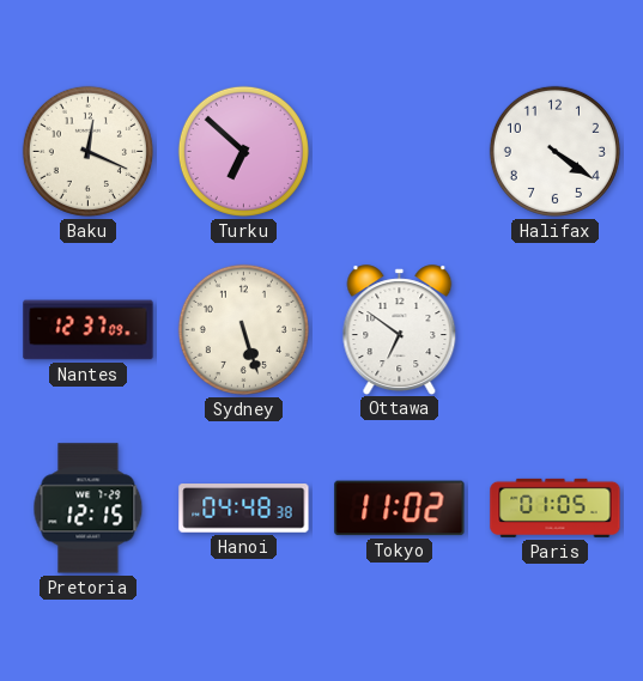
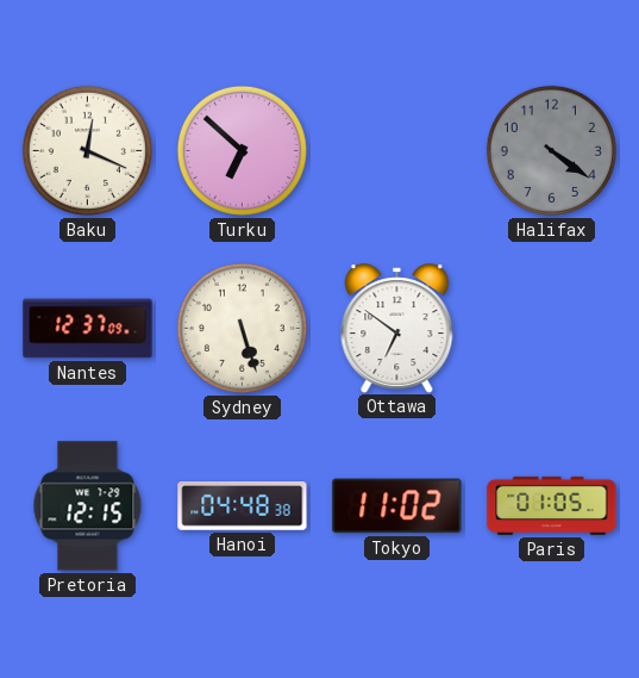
Halifax dial: white -> grey (551, 150)
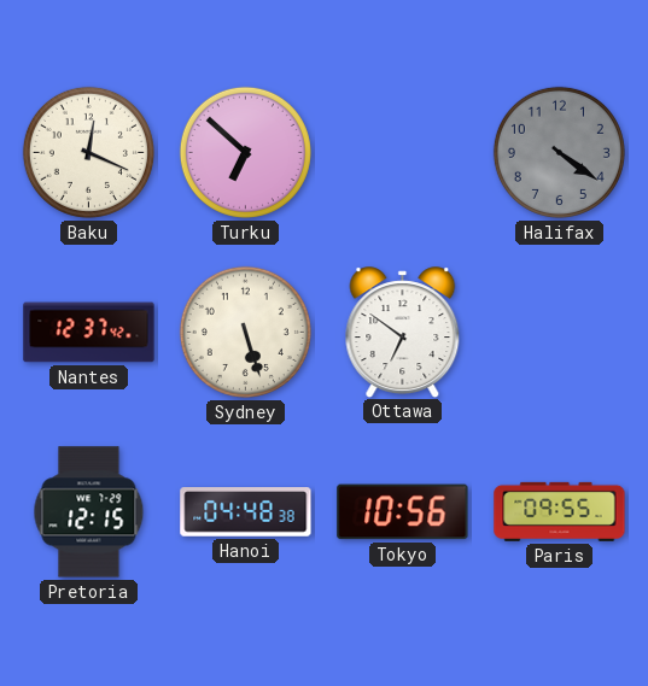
Nantes: 12:37:09 -> 12:37:42 (89, 333)
Tokyo: 11:02 -> 10:56 (403, 512)
Paris: 01:05 -> 09:55 (560, 511)
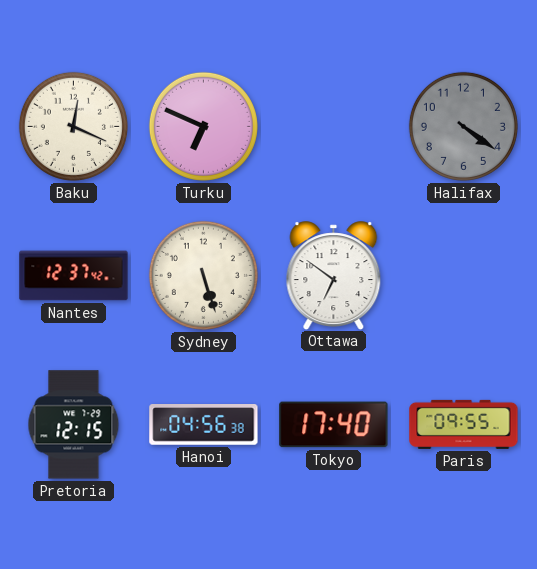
Turku: 6:52 -> 6:49 (203, 126)
Hanoi: 04:48 -> 04:56 (204, 425)
Tokyo: 10:56 -> 17:40 (334, 425)
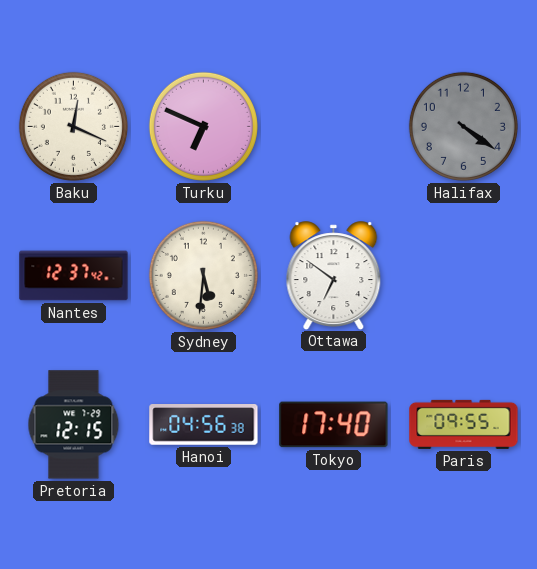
Sydney: 5:27 -> 5:31 (203, 275)
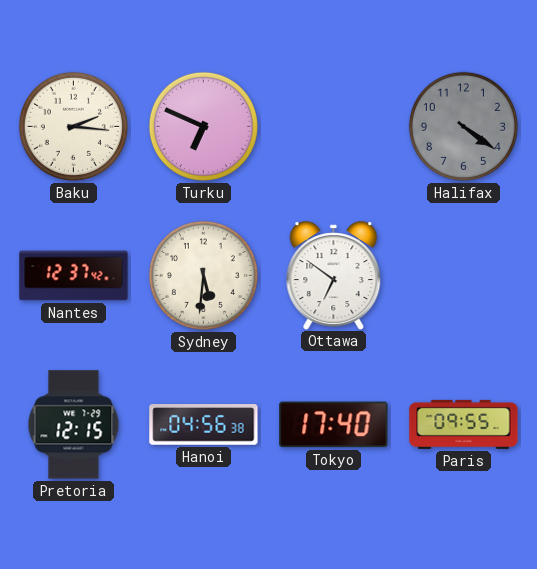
Baku: 12:19 -> 2:16 (73, 126)
